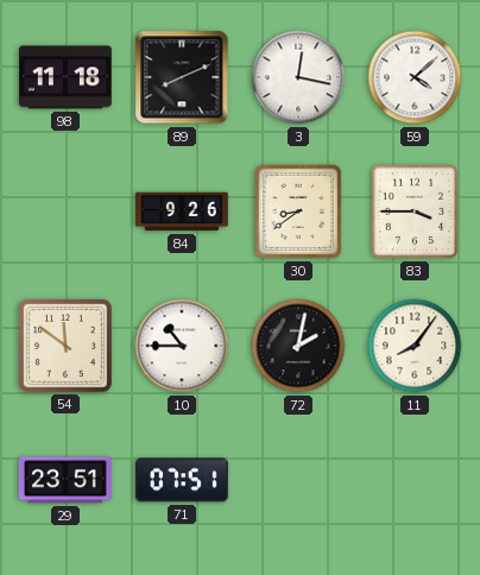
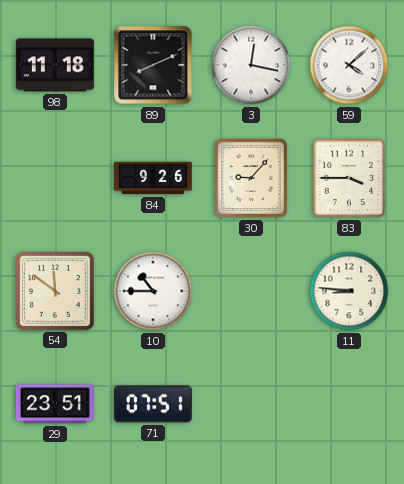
30: 8:39 -> 9:07 (250, 178)
72: 2:02 -> none (298, 346)
11: 8:06 -> 8:46 (349, 291)
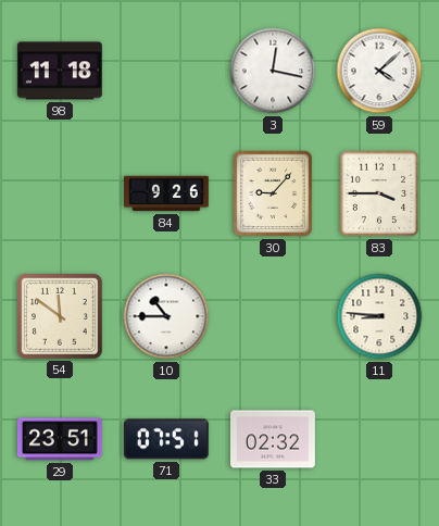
89: 8:11 -> none (153, 65)
33: none -> 02:32 (274, 439)
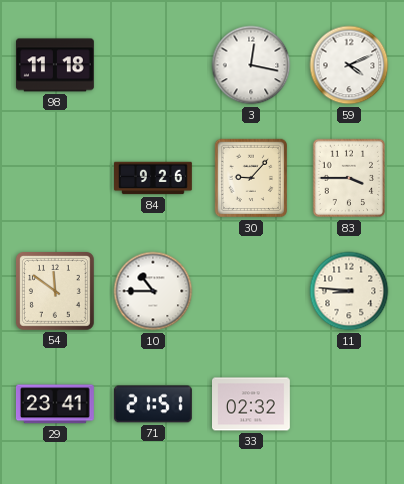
59: 4:08 -> 4:11 (349, 65)
29: 23:51 -> 23:41 (55, 404)
71: 07:51 -> 21:51 (153, 404)
